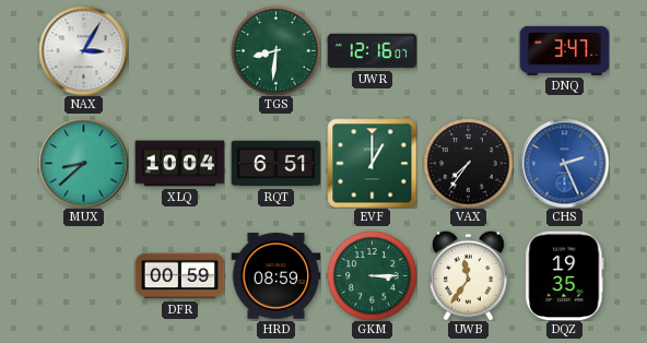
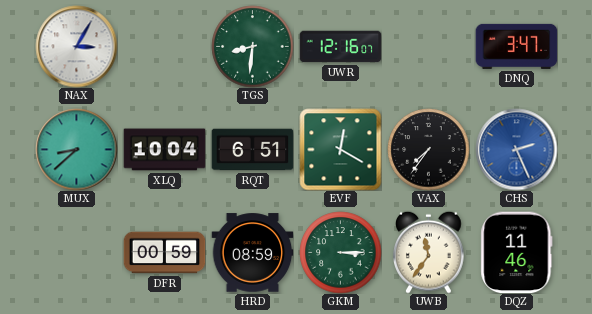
EVF: 1:00 -> 12:20 (340, 149)
DQZ: 19:35 -> 11:46 (517, 252)
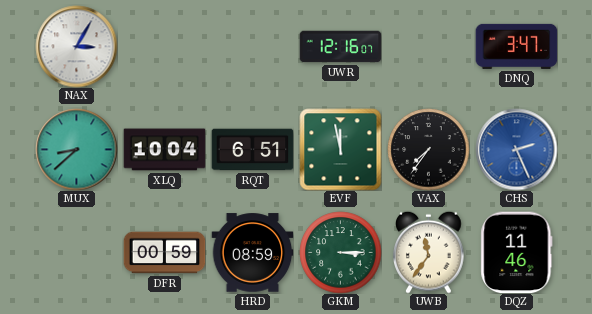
TGS: 8:31 -> none (252, 46)
EVF: 12:20 -> 11:58 (340, 149)
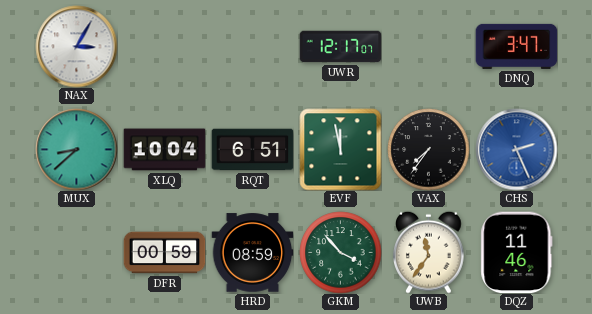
UWR: 12:16 -> 12:17 (340, 47)
GKM: 3:15 -> 3:53 (340, 252)
